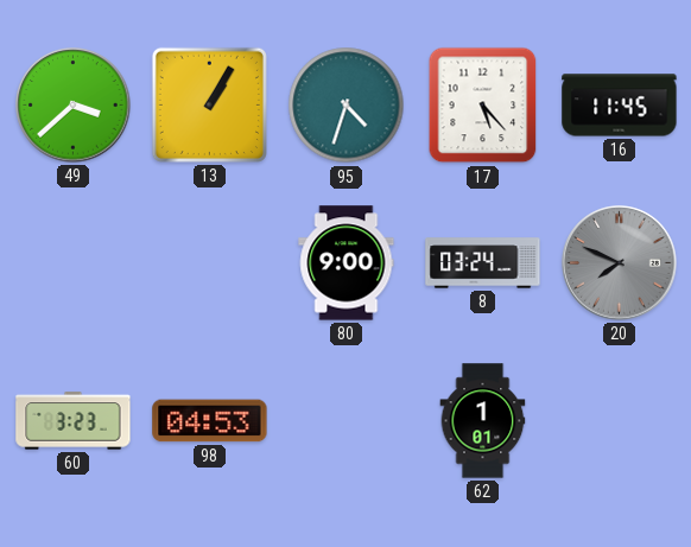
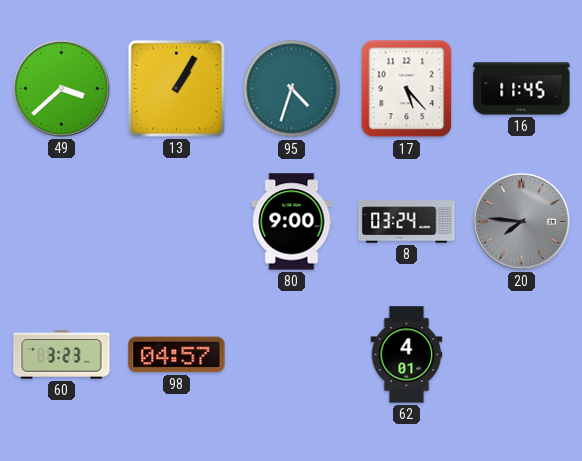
20: 7:49 -> 7:46 (522, 222)
98: 04:53 -> 04:57 (177, 355)
62: 1:01 -> 4:01 (407, 355)
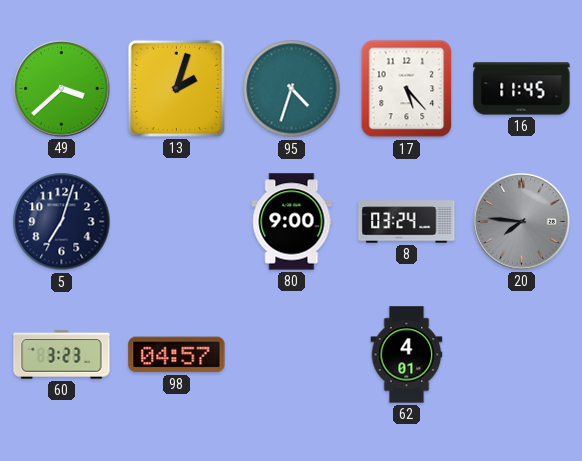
13: 1:05 -> 2:03 (176, 88)
5: none -> 7:03 (62, 222)
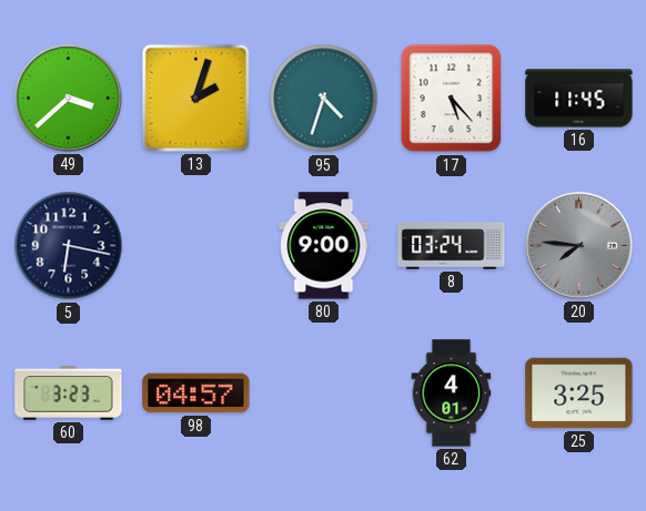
5: 7:03 -> 6:17 (69, 246)
25: none -> 3:25 (579, 394)
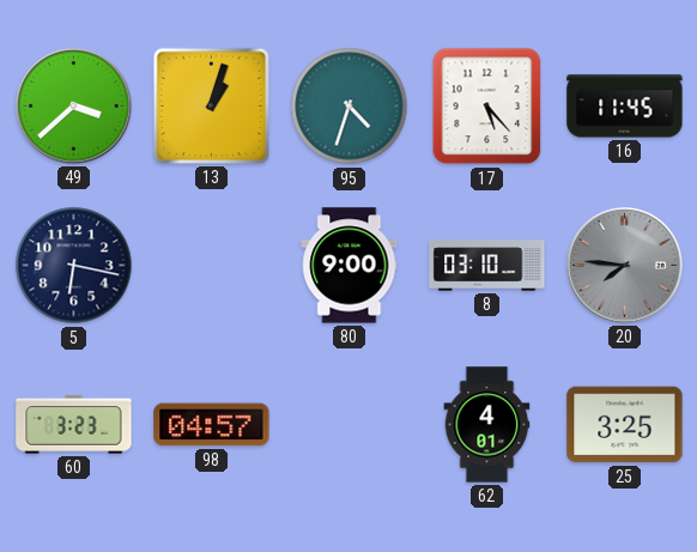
13: 2:03 -> 1:03 (211, 105)
8: 03:24 -> 03:10 (487, 266)
